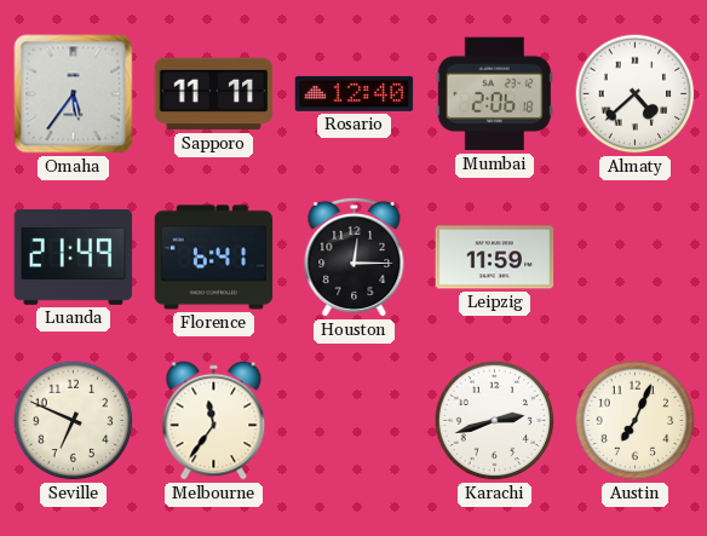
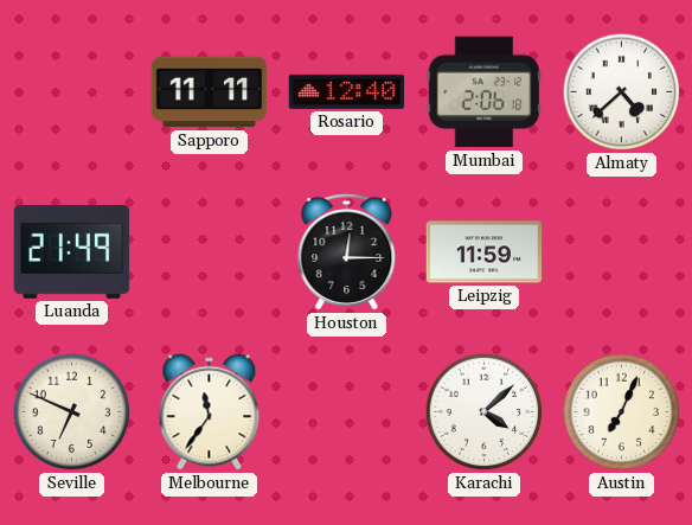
Omaha: 5:36 -> none (74, 94)
Florence: 6:41 -> none (214, 258)
Karachi: 2:42 -> 4:08 (485, 412)
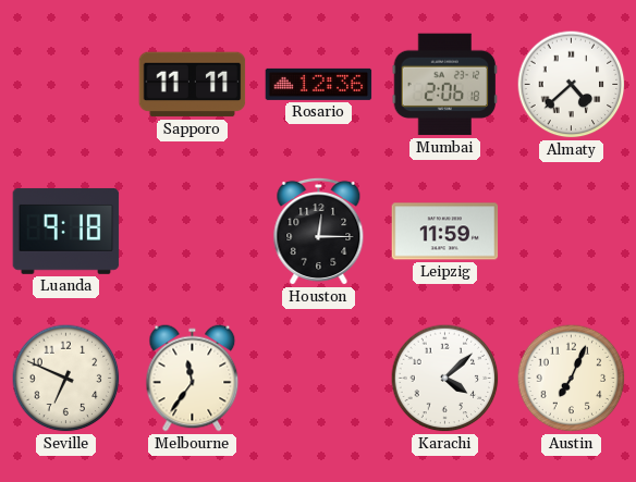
Rosario: 12:40 -> 12:36 (319, 84)
Luanda: 21:49 -> 9:18 (66, 231)
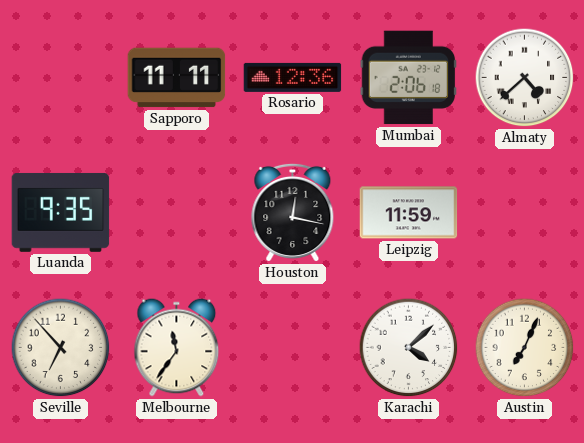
Luanda: 9:18 -> 9:35 (61, 212)
Houston: 12:15 -> 12:17 (293, 212)
Seville: 6:49 -> 6:53 (61, 348)
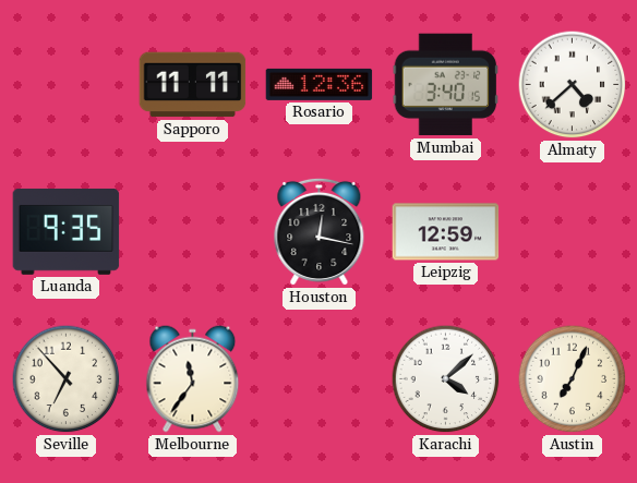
Mumbai: 2:06 -> 3:40 (446, 85)
Leipzig: 11:59 -> 12:59 (446, 232)
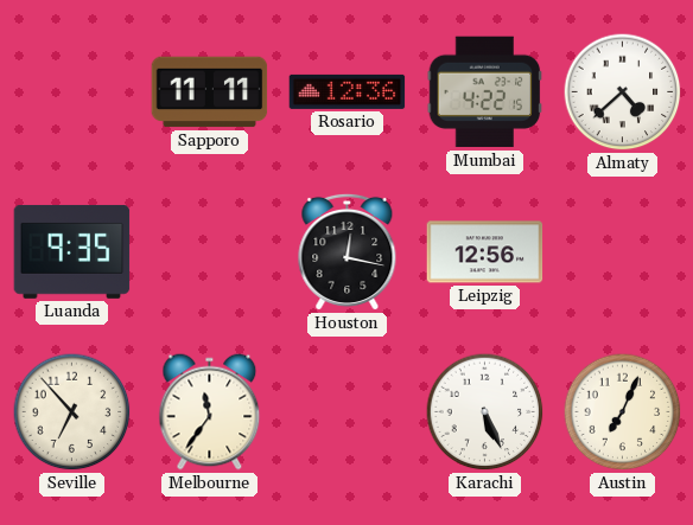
Mumbai: 3:40 -> 4:22 (485, 92)
Leipzig: 12:59 -> 12:56 (485, 252)
Karachi: 4:08 -> 5:26 (485, 412)
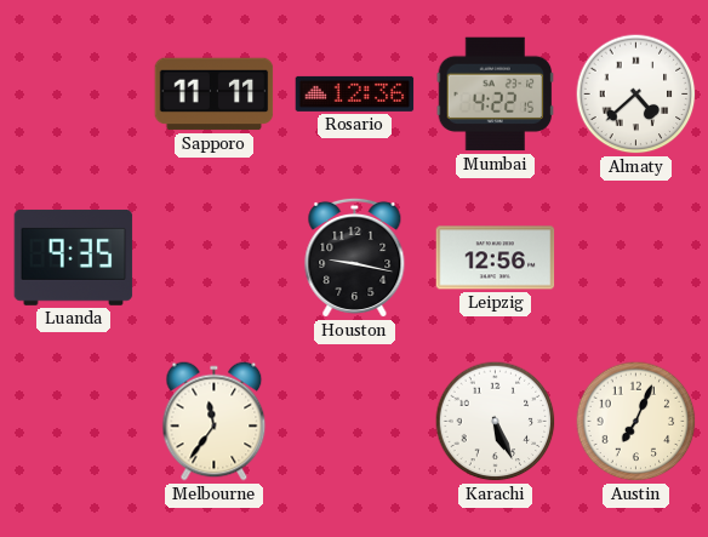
Houston: 12:17 -> 9:17 (355, 257)
Seville: 6:53 -> none (72, 412)
